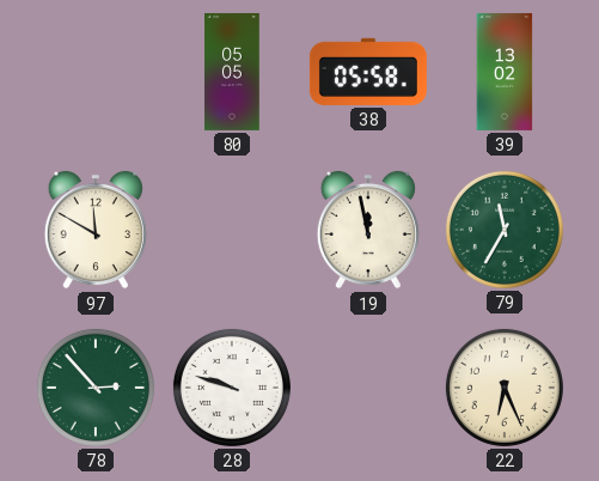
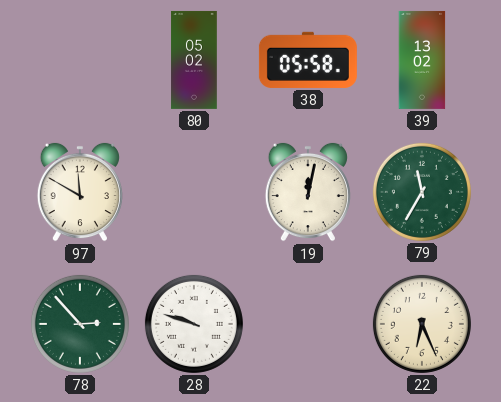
80: 05:05 -> 05:02 (194, 60)
19: 11:58 -> 12:02 (308, 192)
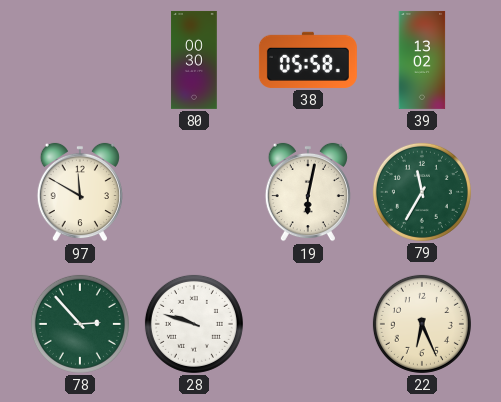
80: 05:02 -> 00:30 (194, 60)
19: 12:02 -> 6:02 (308, 192)
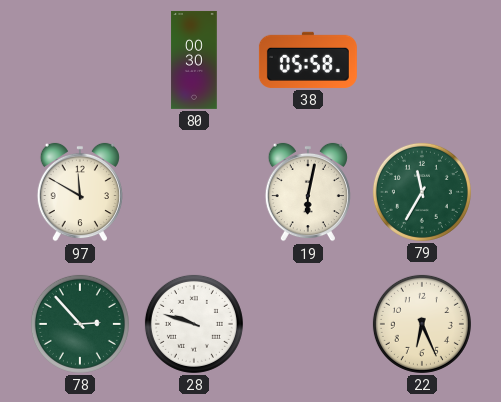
39: 13:02 -> none (422, 60)
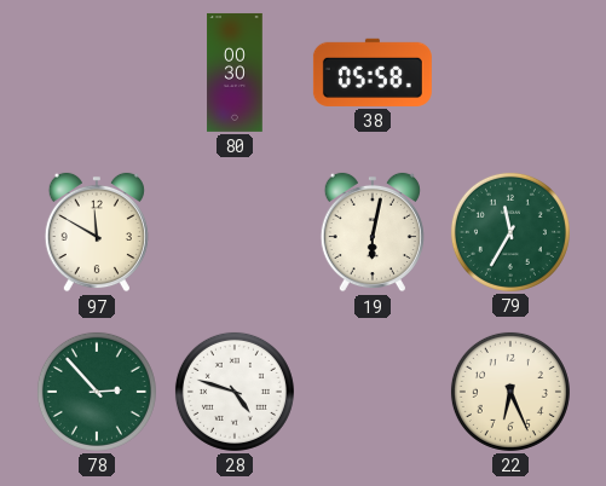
28: 9:48 -> 4:48 (235, 392)
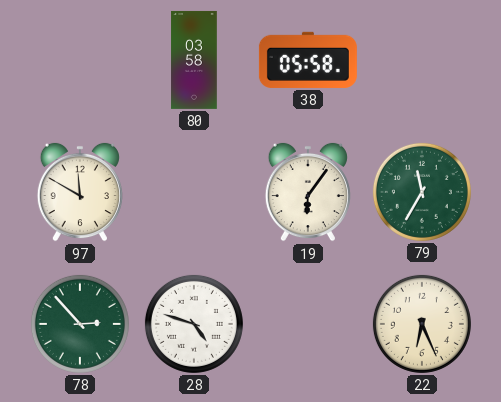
80: 00:30 -> 03:58 (194, 60)
19: 6:02 -> 6:06 (308, 192)
